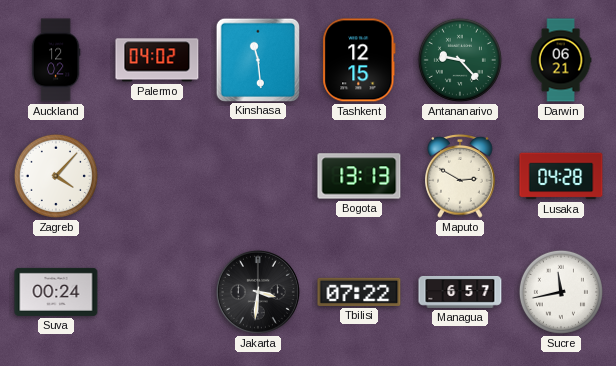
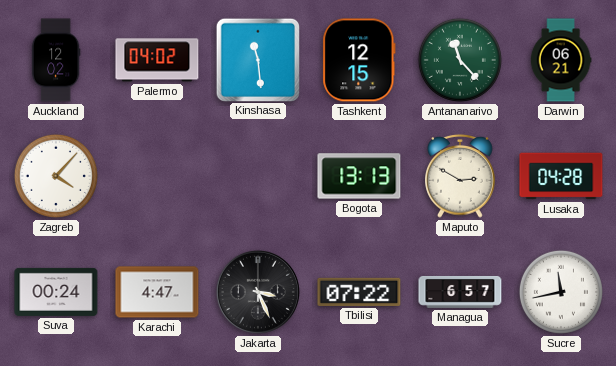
Antananarivo: 9:23 -> 11:23 (460, 60)
Karachi: none -> 4:47 (157, 292)
Jakarta: 3:31 -> 3:26 (258, 292)
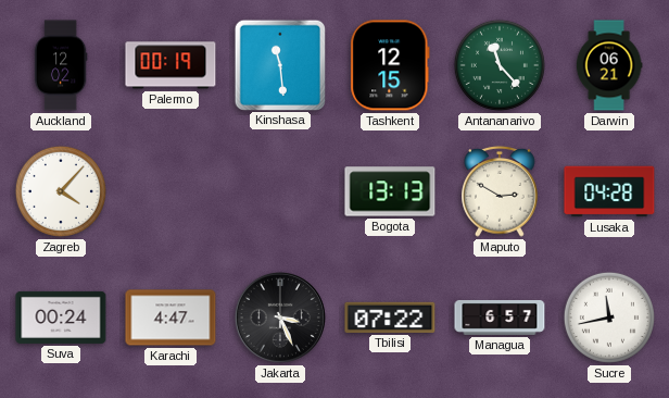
Palermo: 04:02 -> 00:19 (171, 65)
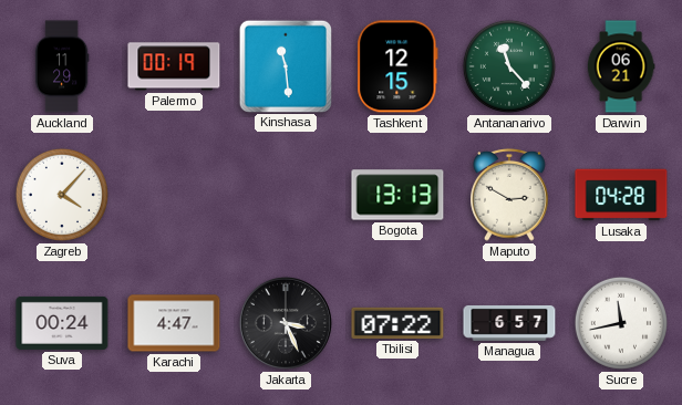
Auckland: 12:02 -> 11:29 (62, 66)
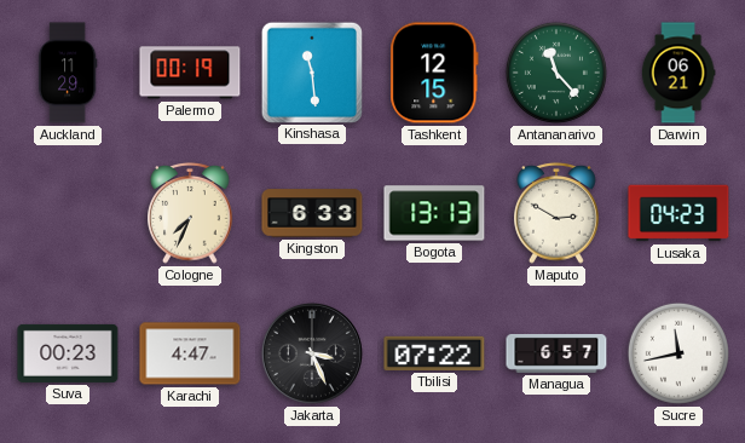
Zagreb: 4:07 -> none (62, 195)
Cologne: none -> 7:34 (190, 213)
Kingston: none -> 6:33 (312, 213)
Lusaka: 04:28 -> 04:23 (678, 213)
Suva: 00:24 -> 00:23 (68, 353)
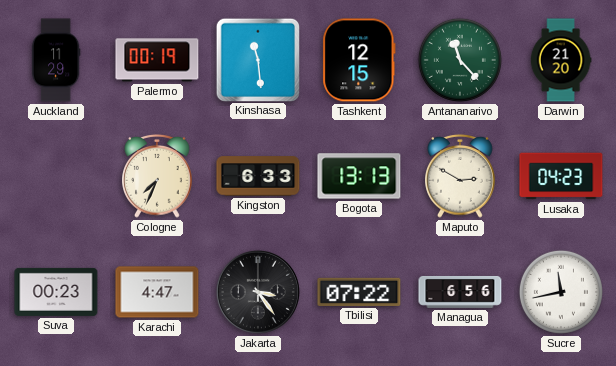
Darwin: 06:21 -> 21:20 (561, 60)
Jakarta: 3:26 -> 3:24 (258, 292)
Managua: 6:57 -> 6:56 (460, 292)
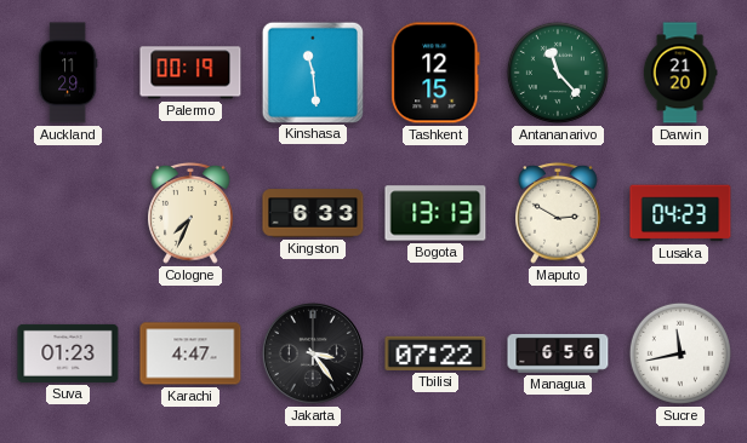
Suva: 00:23 -> 01:23 (68, 353)
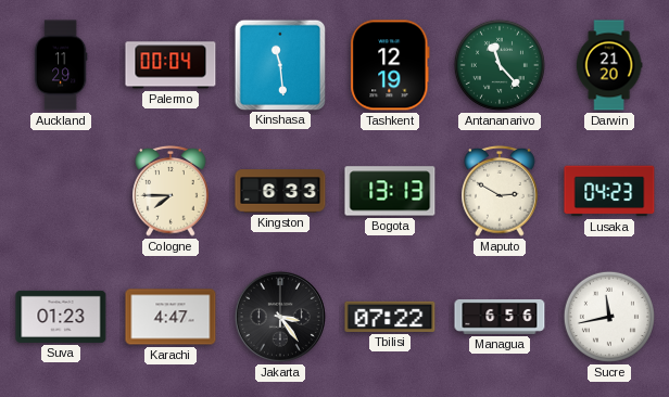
Palermo: 00:19 -> 00:04 (171, 65)
Tashkent: 12:15 -> 12:19 (390, 65)
Cologne: 7:34 -> 7:45 (171, 191)
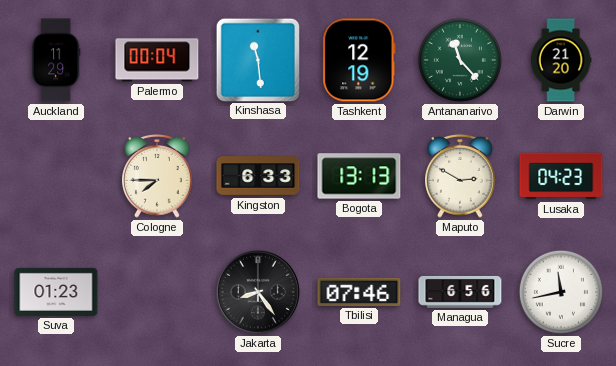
Karachi: 4:47 -> none (171, 317)
Jakarta: 3:24 -> 8:24 (258, 292)
Tbilisi: 07:22 -> 07:46 (359, 292)
